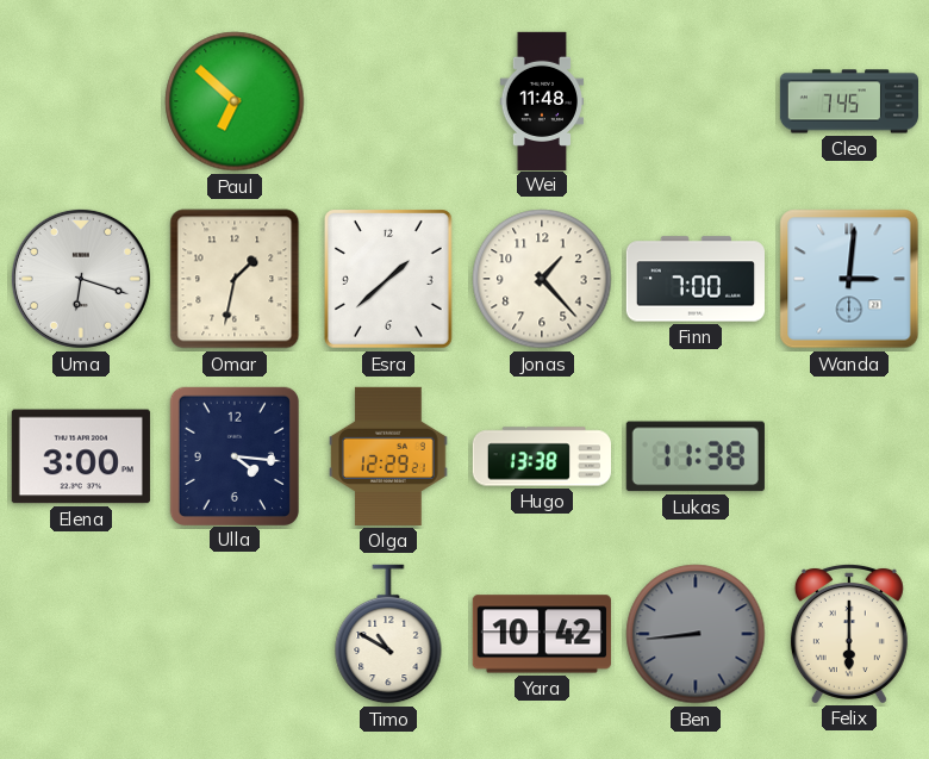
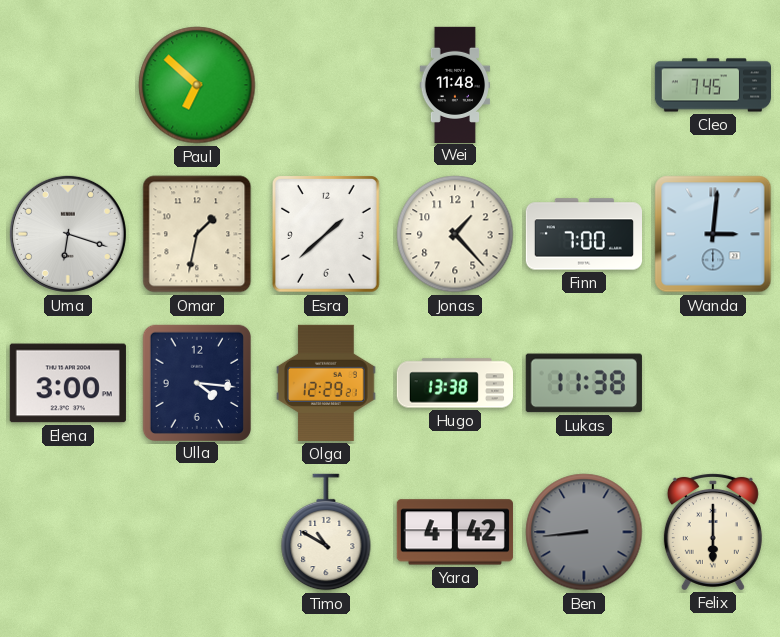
Yara: 10:42 -> 4:42 (455, 532)
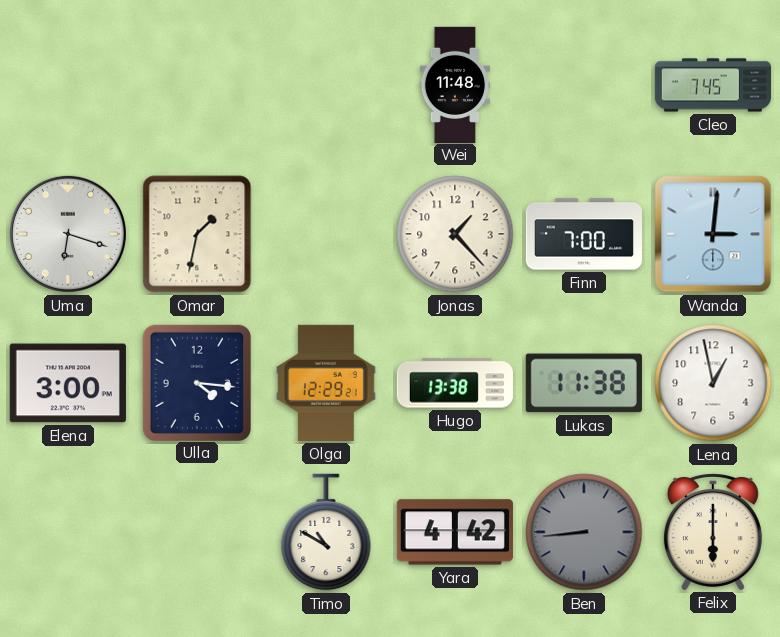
Paul: 6:52 -> none (197, 85)
Esra: 1:38 -> none (326, 235)
Lena: none -> 12:58 (713, 383)
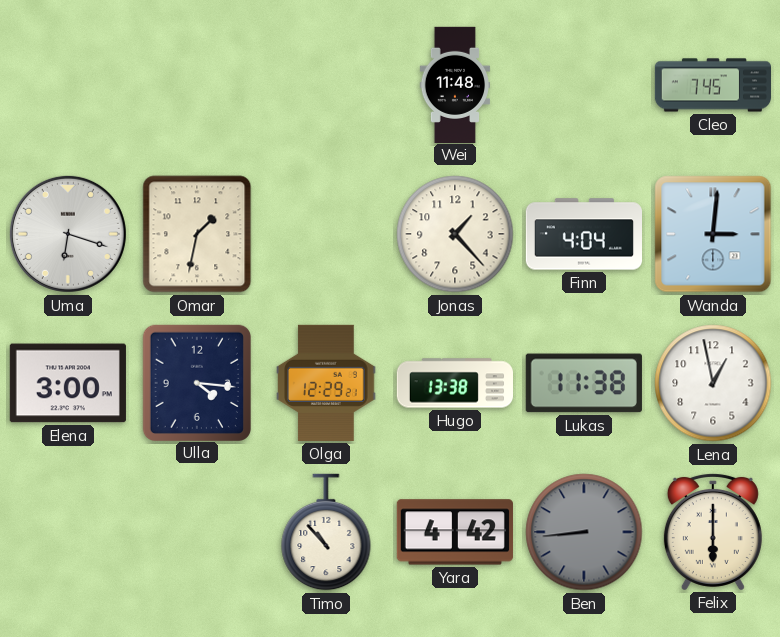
Finn: 7:00 -> 4:04 (583, 234)
Timo: 10:50 -> 10:53 (326, 532)
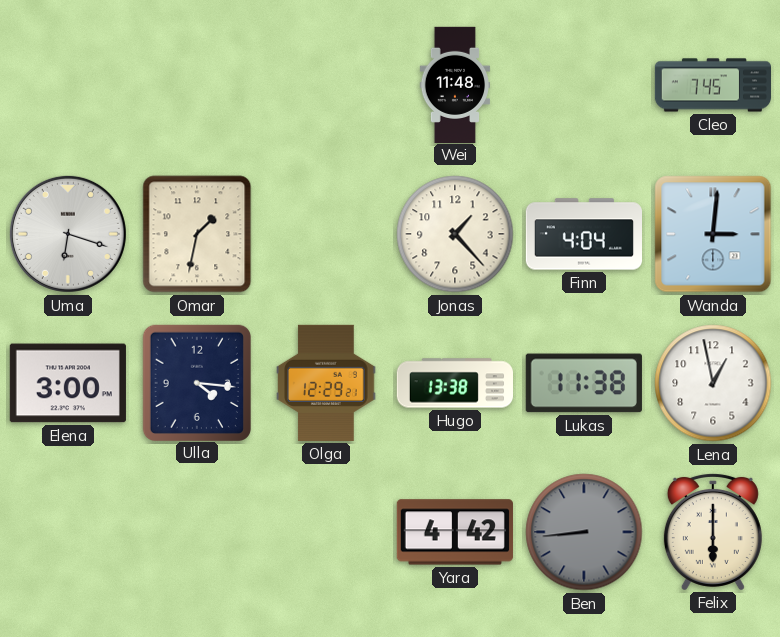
Timo: 10:53 -> none (326, 532)
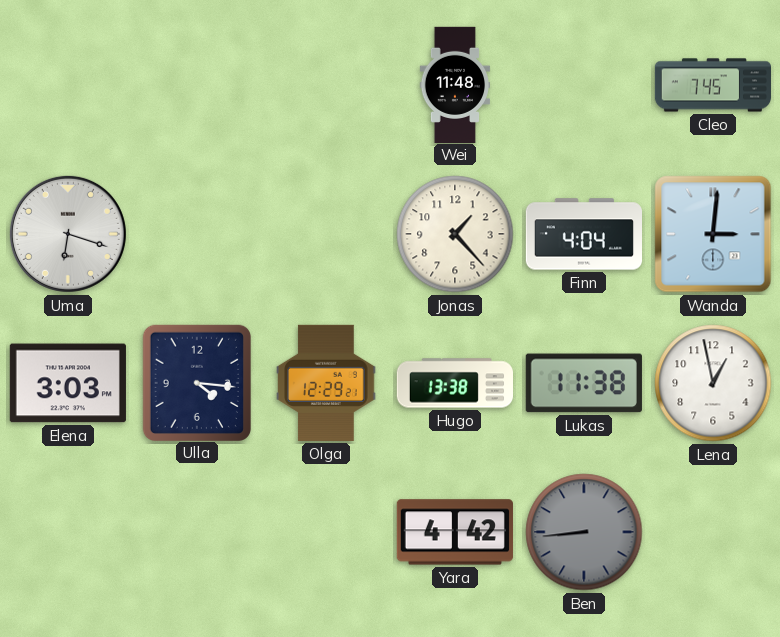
Omar: 1:32 -> none (197, 234)
Elena: 3:00 -> 3:03 (68, 383)
Felix: 6:00 -> none (713, 531)
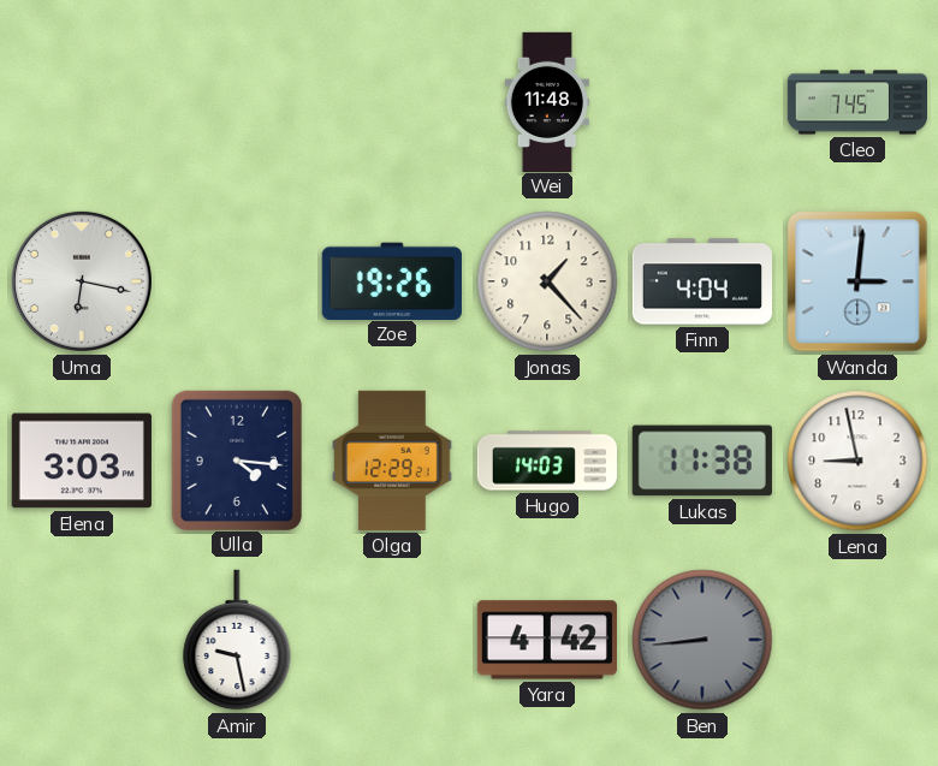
Uma: 6:18 -> 6:17 (82, 281)
Zoe: none -> 19:26 (392, 280)
Hugo: 13:38 -> 14:03 (546, 461)
Lena: 12:58 -> 8:58 (857, 461)
Amir: none -> 9:28 (237, 640)
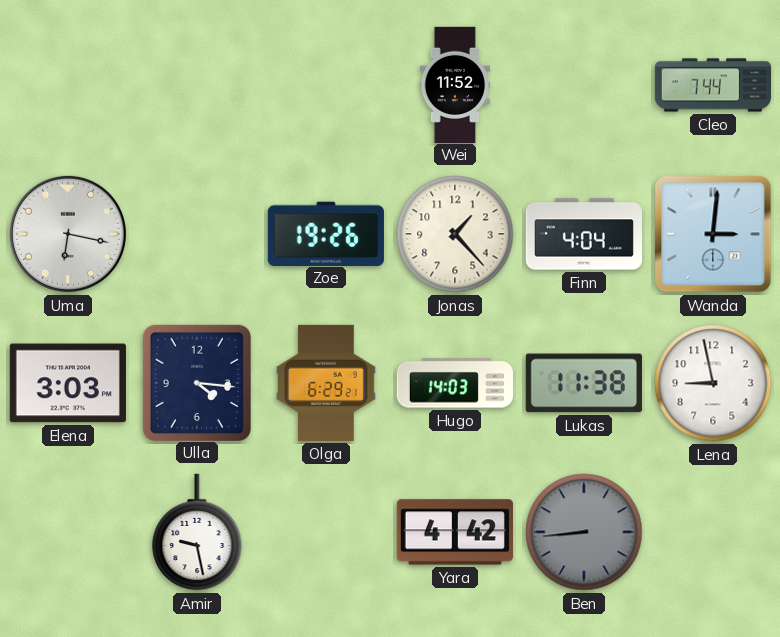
Wei: 11:48 -> 11:52 (455, 84)
Cleo: 7:45 -> 7:44 (712, 85)
Olga: 12:29 -> 6:29 (326, 383)
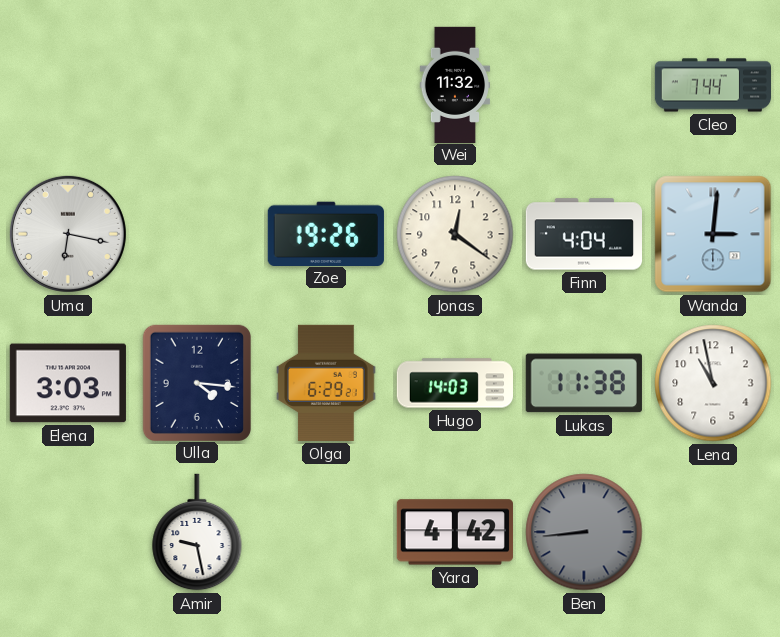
Wei: 11:52 -> 11:32 (455, 84)
Jonas: 1:23 -> 12:21 (455, 234)
Lena: 8:58 -> 10:58 (713, 383)
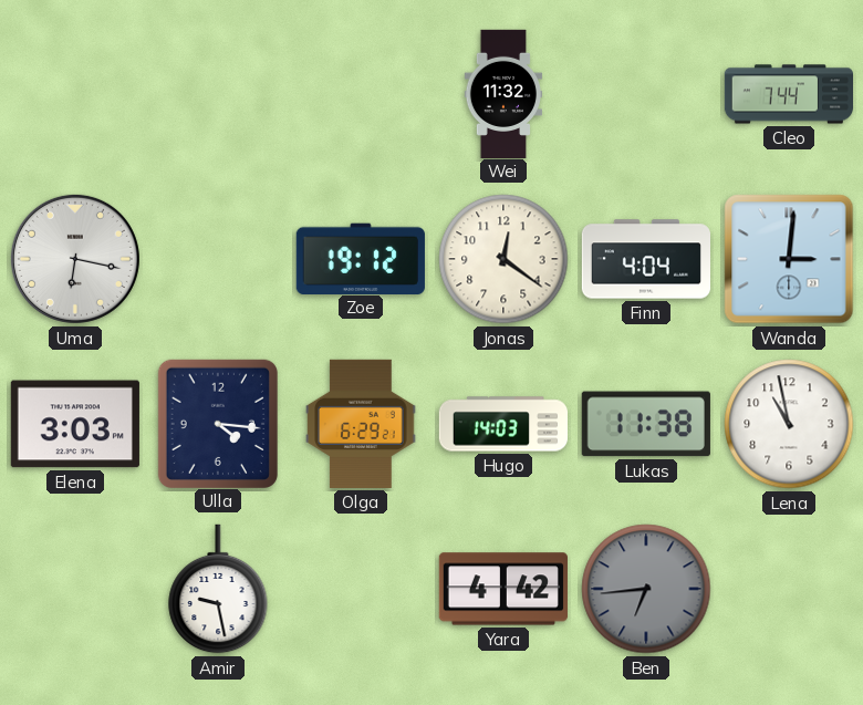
Zoe: 19:26 -> 19:12 (361, 258)
Ben: 8:44 -> 6:44 (646, 589)
